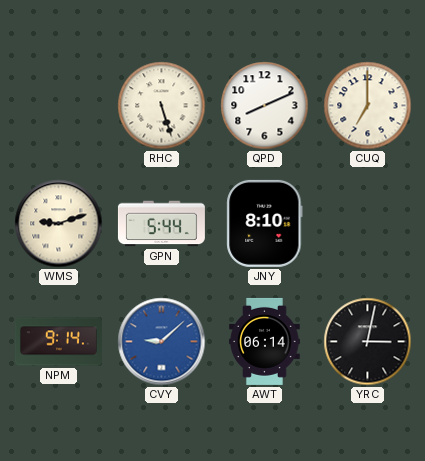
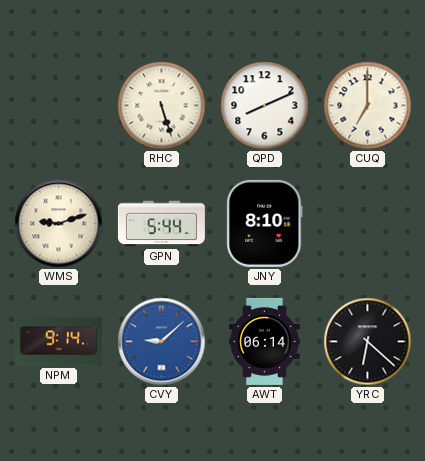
YRC: 3:02 -> 6:22 (368, 342)
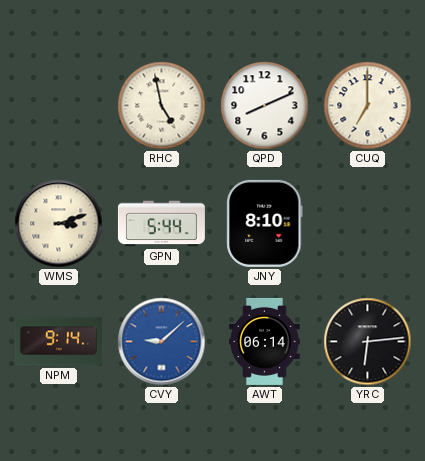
RHC: 5:27 -> 4:58 (162, 106)
WMS: 9:12 -> 3:12 (59, 224)
YRC: 6:22 -> 6:14 (368, 342)
